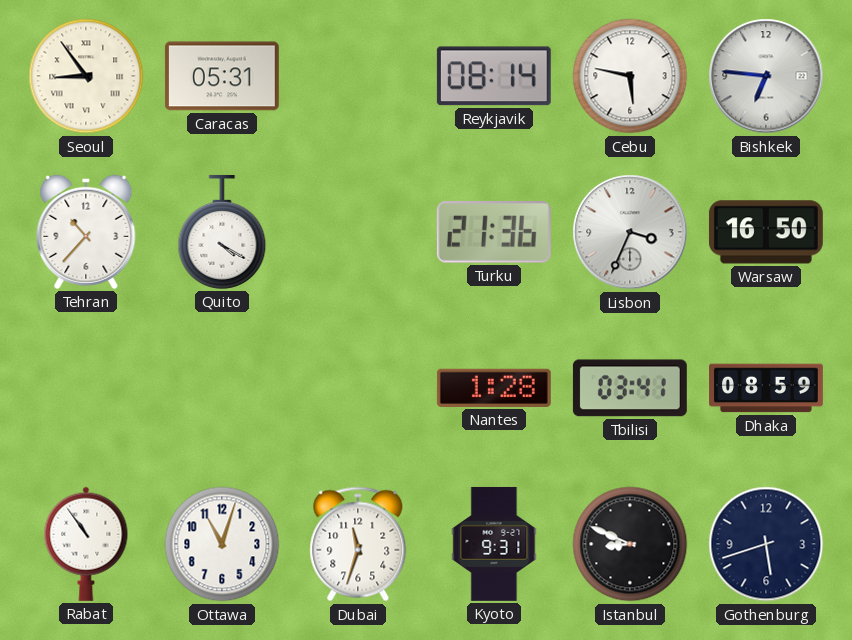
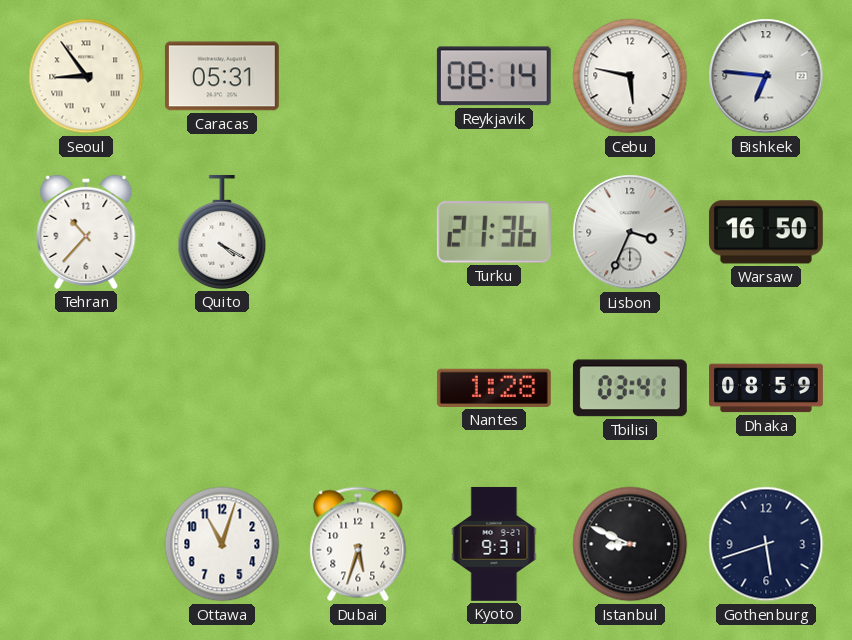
Rabat: 10:54 -> none (86, 544)
Dubai: 11:33 -> 5:33 (358, 544)
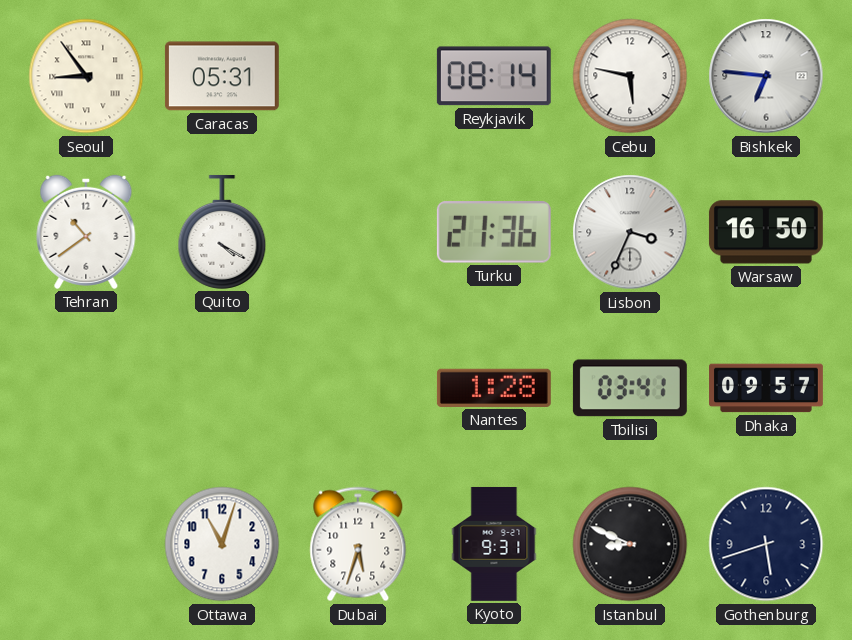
Tehran: 10:37 -> 10:39 (86, 232)
Dhaka: 08:59 -> 09:57 (767, 388)
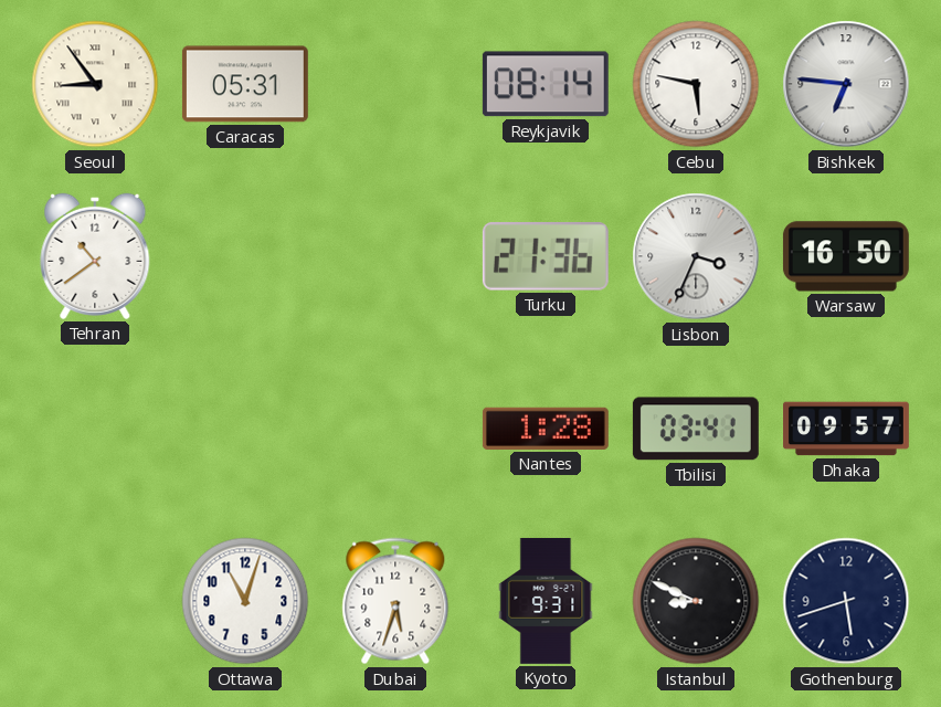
Quito: 4:20 -> none (222, 232)
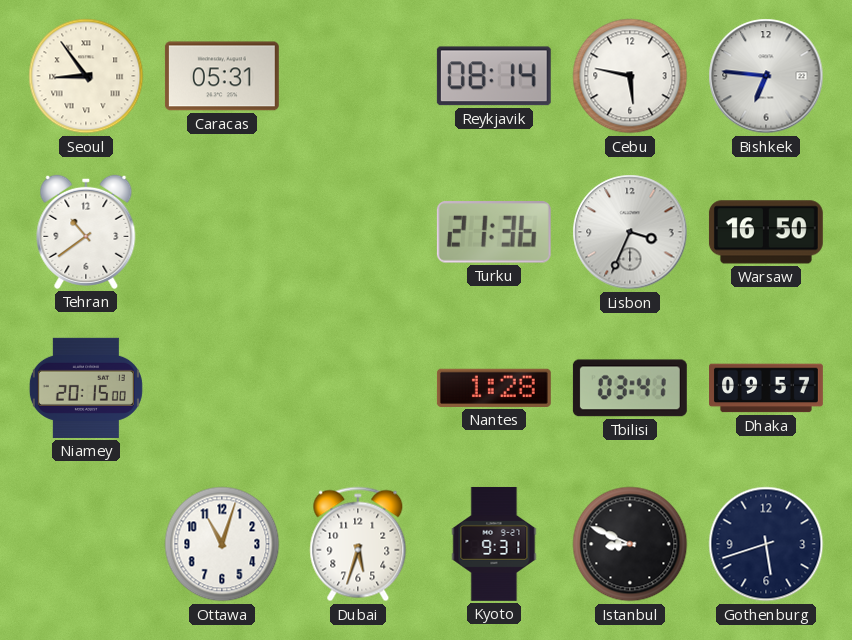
Niamey: none -> 20:15 (86, 388)
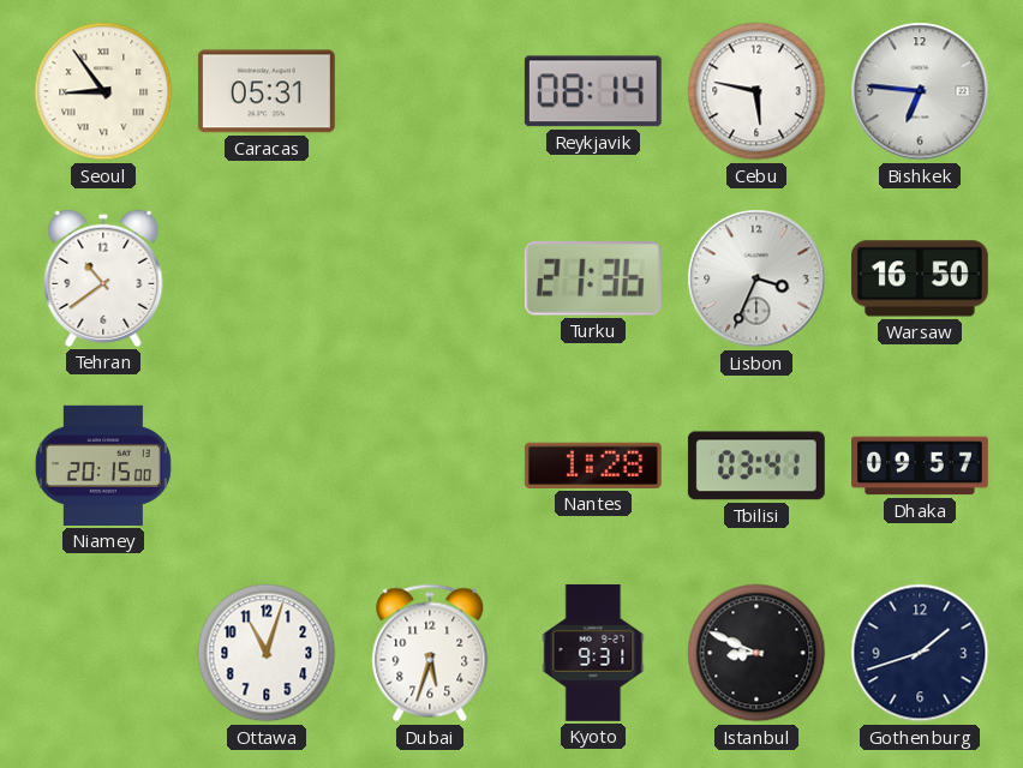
Gothenburg: 5:42 -> 1:42 (920, 653)
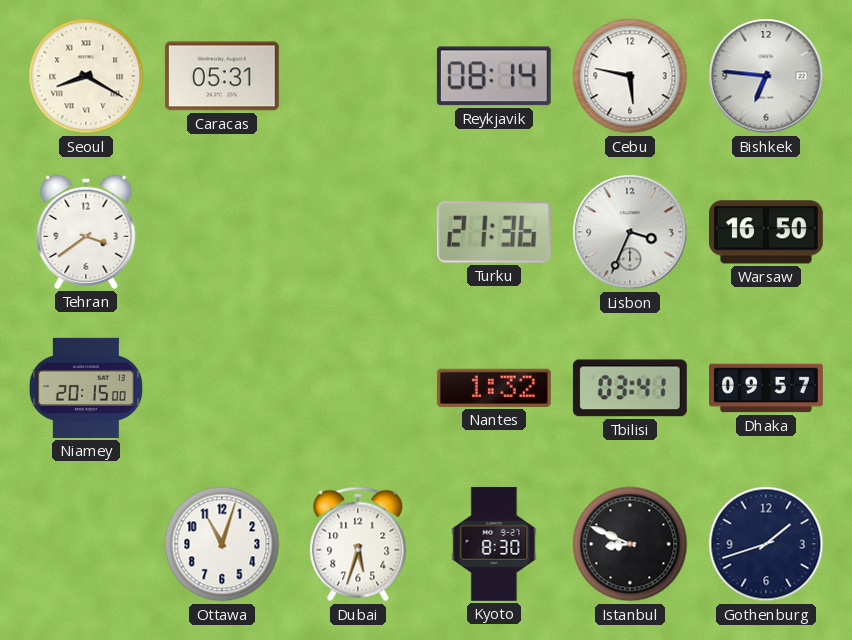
Seoul: 8:54 -> 8:20 (86, 76)
Tehran: 10:39 -> 3:39 (86, 232)
Nantes: 1:28 -> 1:32 (494, 388)
Kyoto: 9:31 -> 8:30 (494, 544)
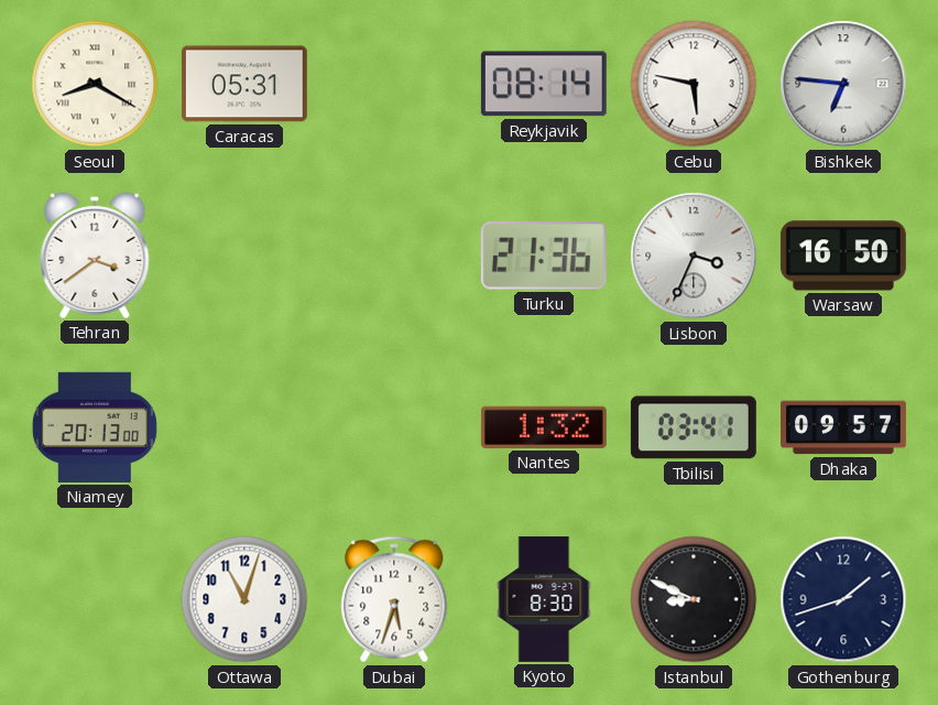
Niamey: 20:15 -> 20:13 (95, 427)
